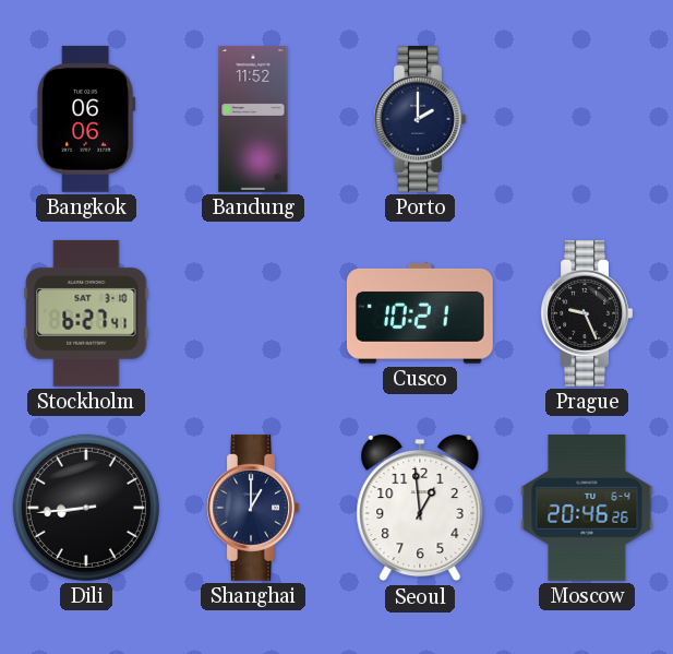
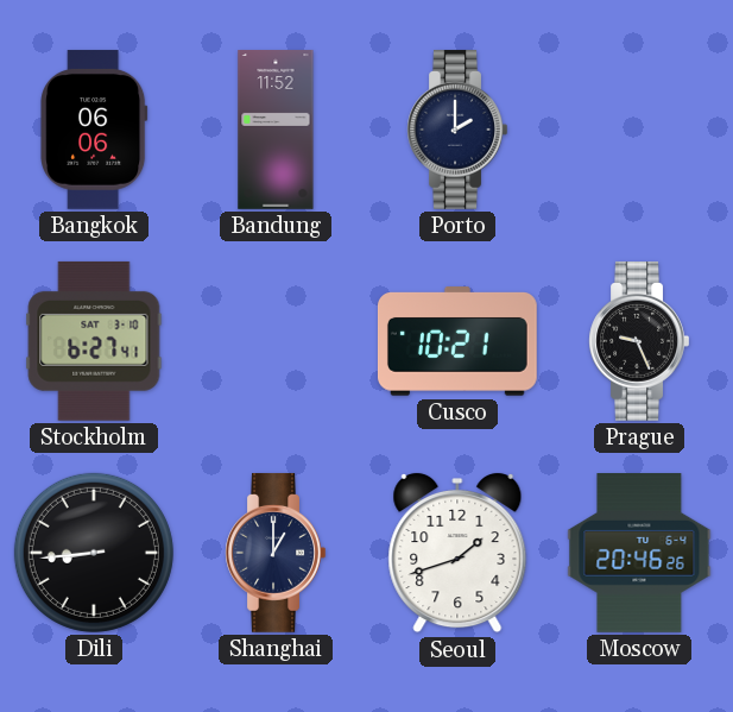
Seoul: 12:59 -> 1:42 (457, 553)
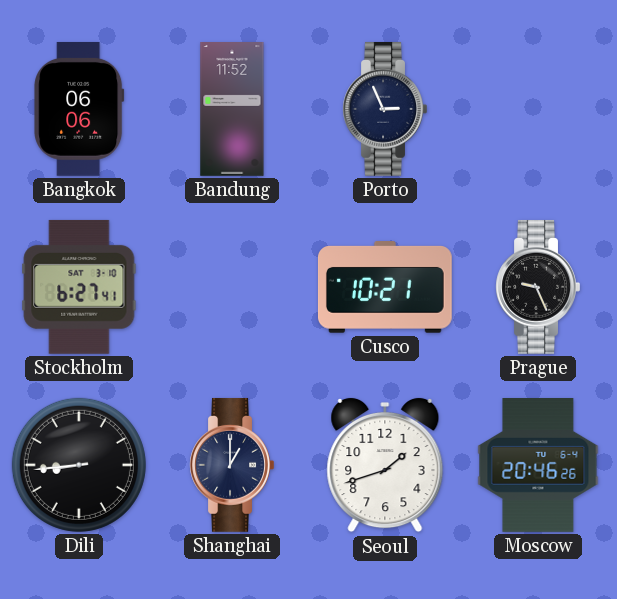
Porto: 2:00 -> 2:56 (385, 109)
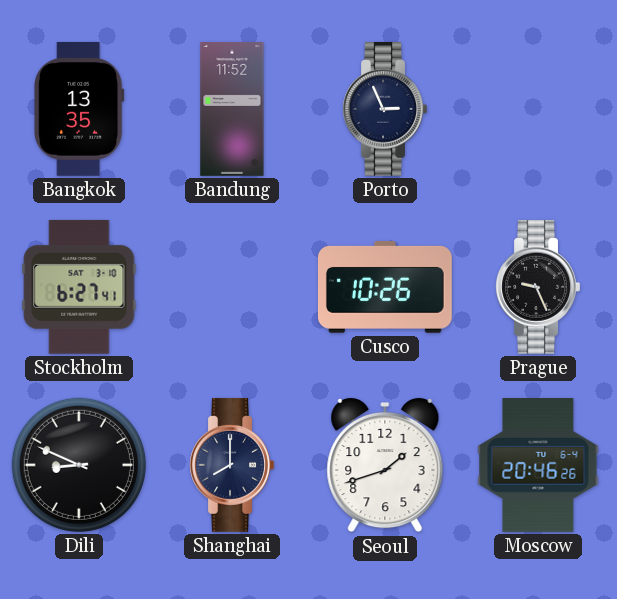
Bangkok: 06:06 -> 13:35 (79, 109)
Cusco: 10:21 -> 10:26 (385, 287)
Dili: 8:44 -> 8:49 (79, 465)
Shanghai: 1:00 -> 8:00 (232, 465)
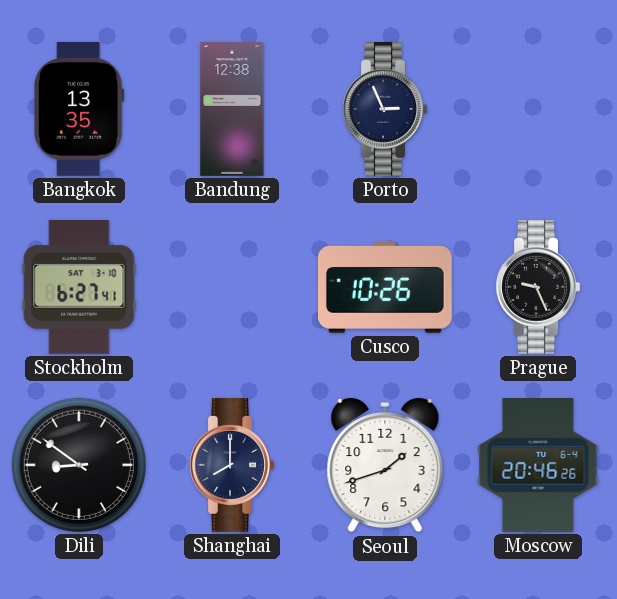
Bandung: 11:52 -> 12:38 (232, 110)
Dili: 8:49 -> 8:51 (79, 465)
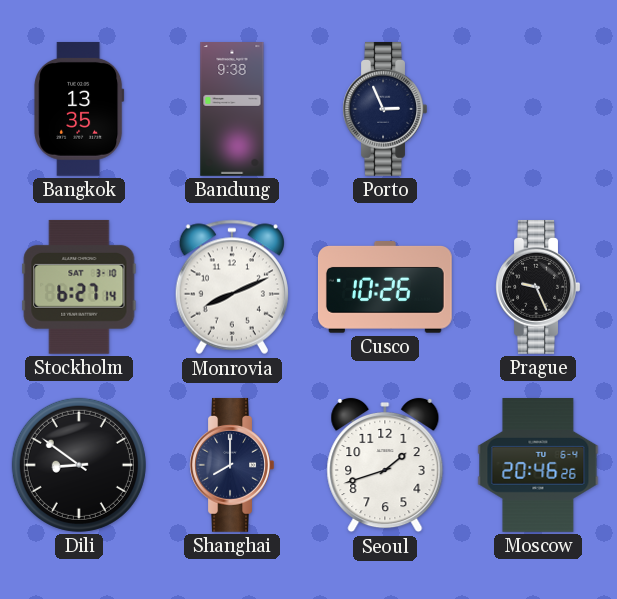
Bandung: 12:38 -> 9:38 (232, 110)
Stockholm: 6:27:41 -> 6:27:14 (79, 287)
Monrovia: none -> 8:11 (232, 287)
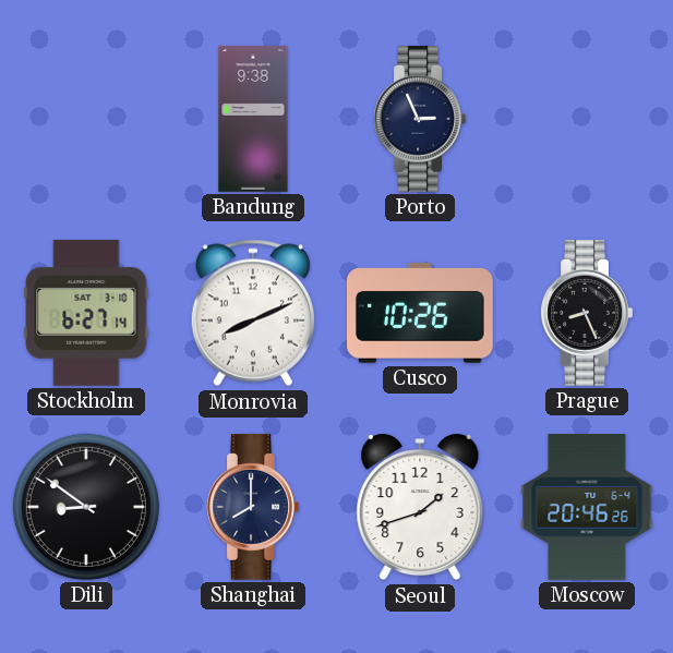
Bangkok: 13:35 -> none (79, 109)
Prague: 9:26 -> 8:26 (587, 313)
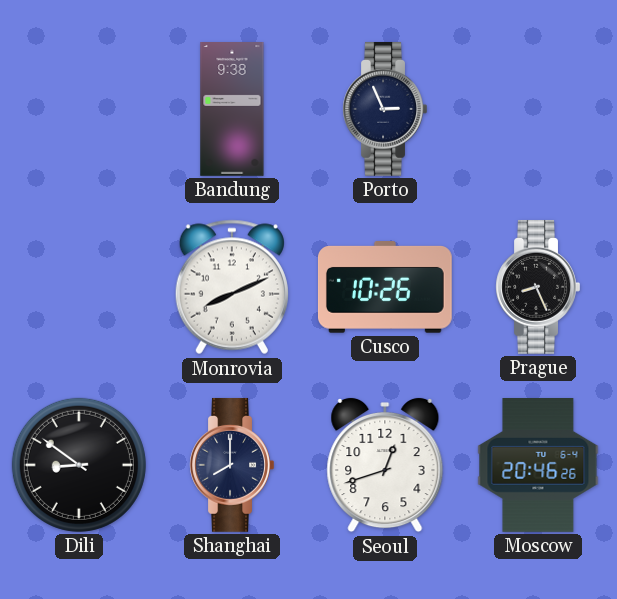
Stockholm: 6:27 -> none (86, 313)
Seoul: 1:42 -> 12:42 (385, 465)
